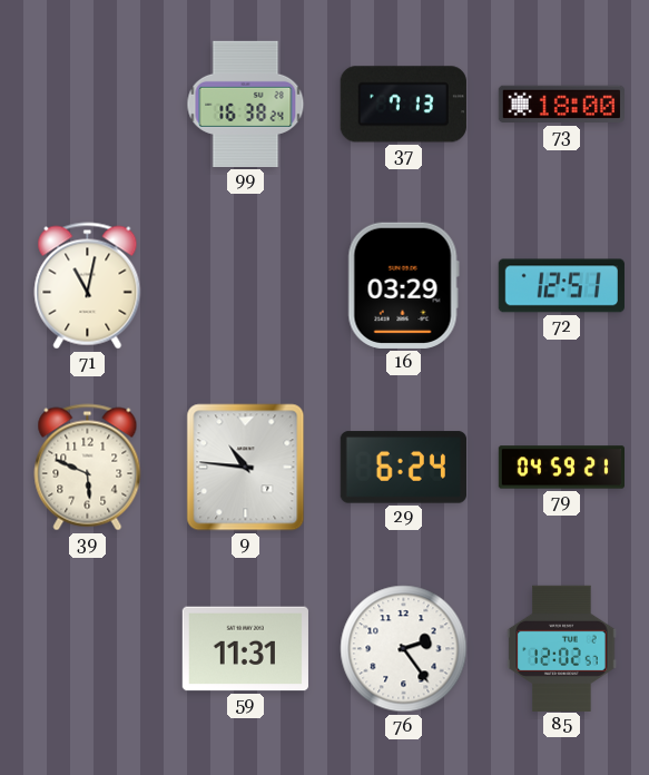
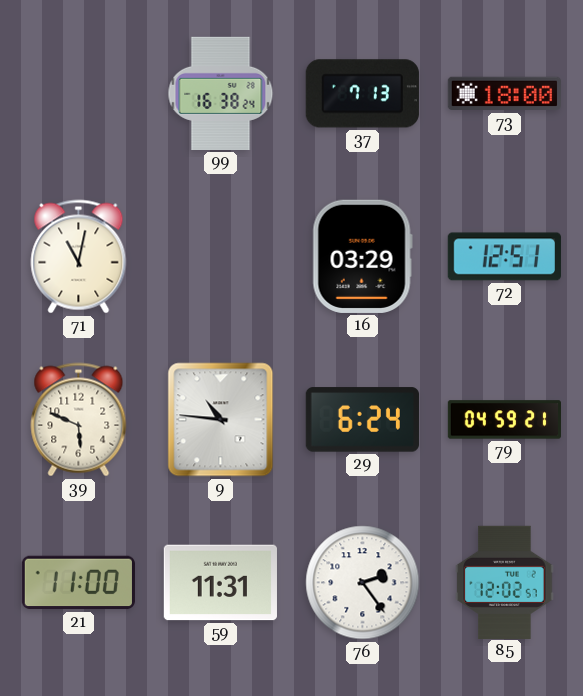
21: none -> 11:00 (78, 583)
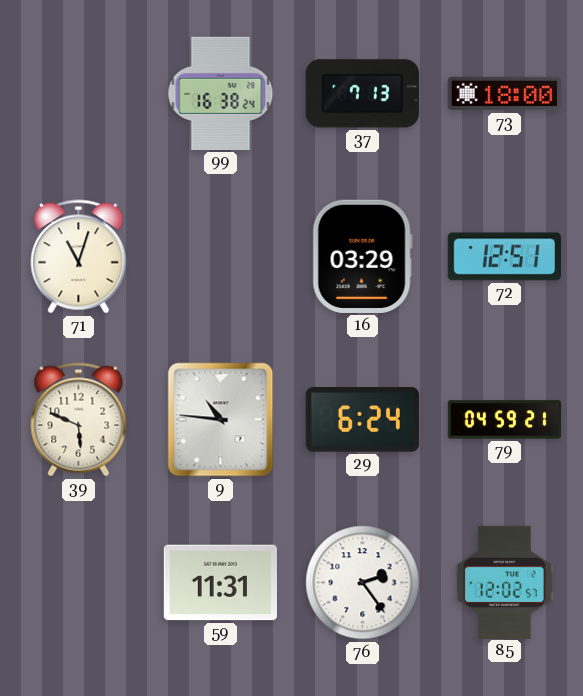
71: 11:02 -> 11:03 (79, 257)
21: 11:00 -> none (78, 583)
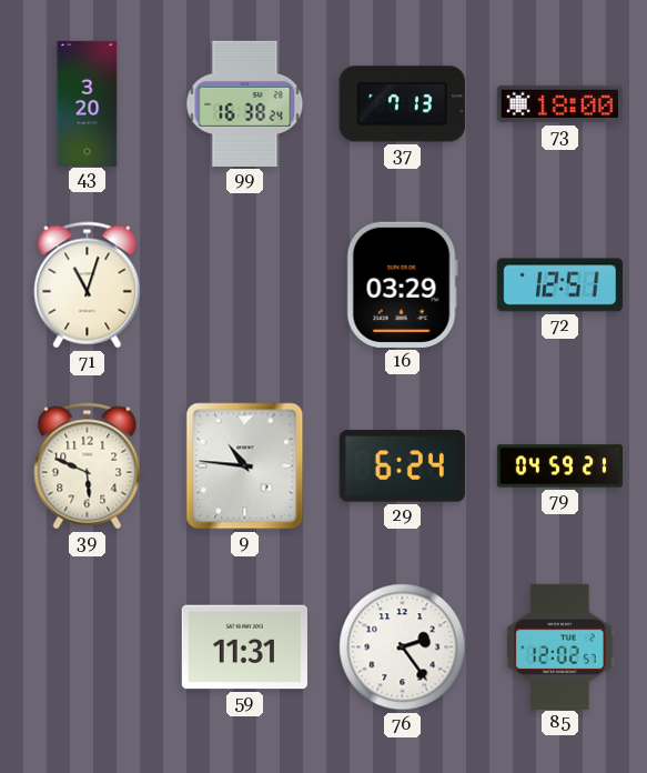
43: none -> 3:20 (88, 103)
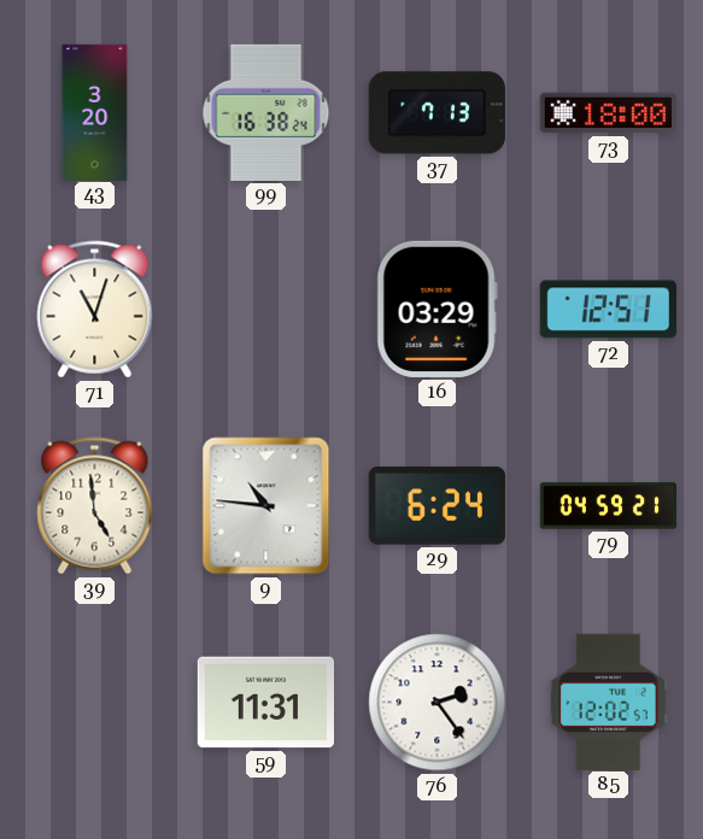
39: 5:49 -> 4:59 (95, 506)
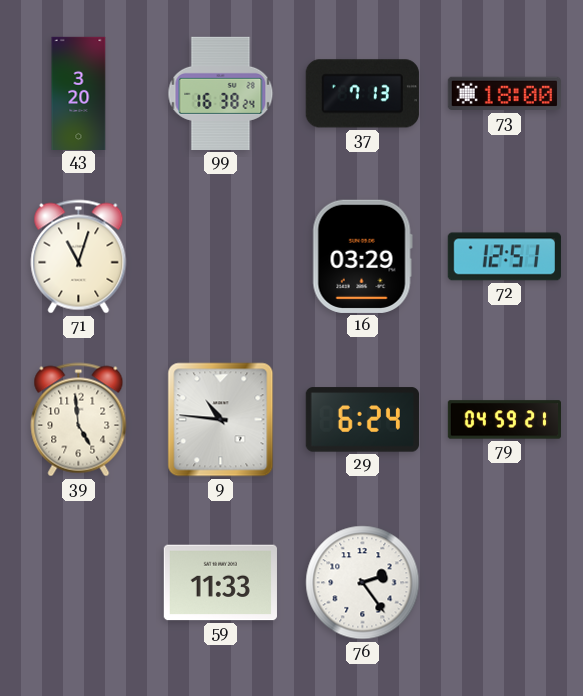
59: 11:31 -> 11:33 (220, 583)
85: 12:02 -> none (609, 702)
